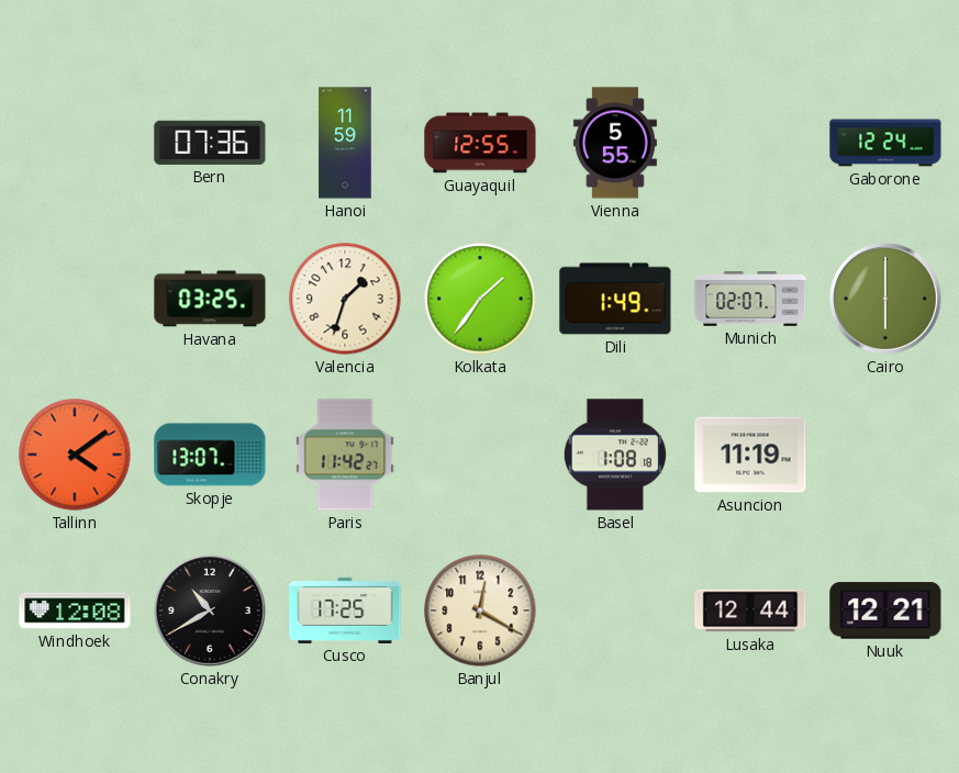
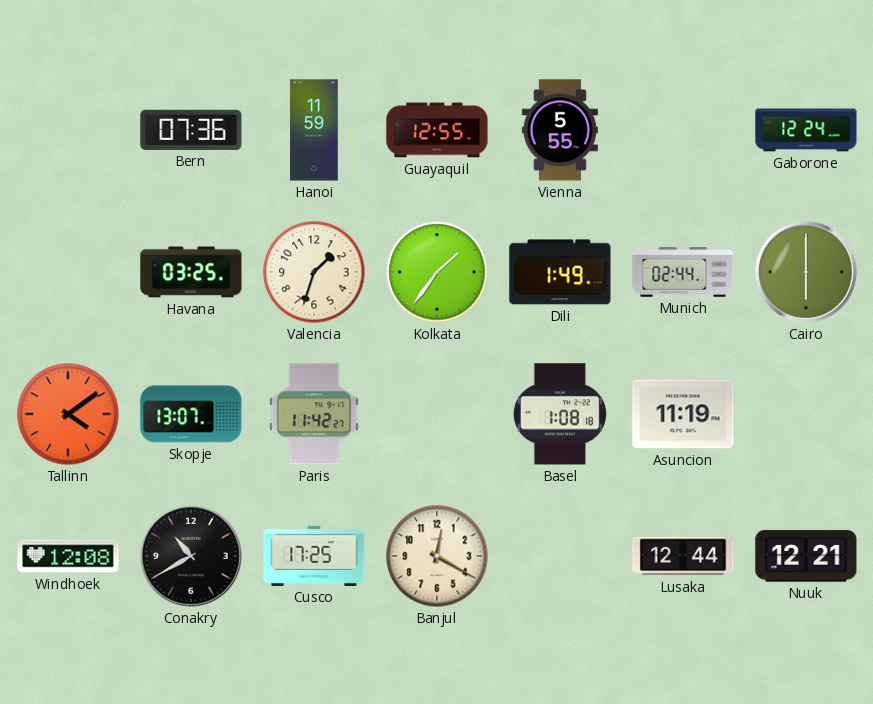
Munich: 02:07 -> 02:44 (683, 273)
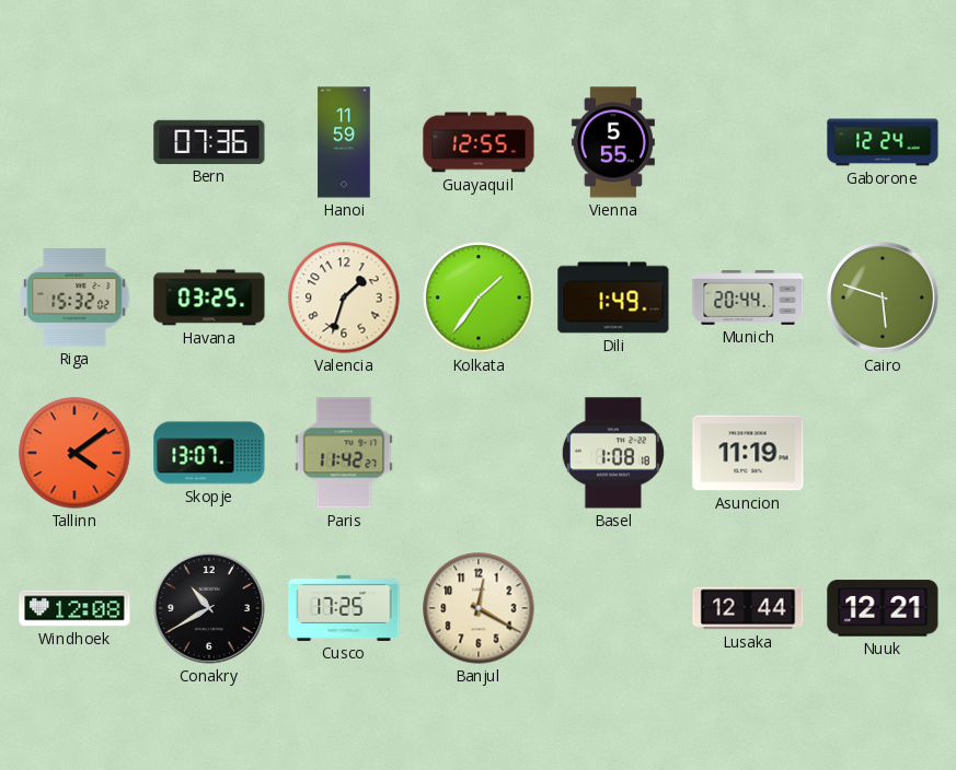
Riga: none -> 15:32 (74, 297)
Munich: 02:44 -> 20:44 (748, 299)
Cairo: 6:00 -> 5:48 (884, 299)
